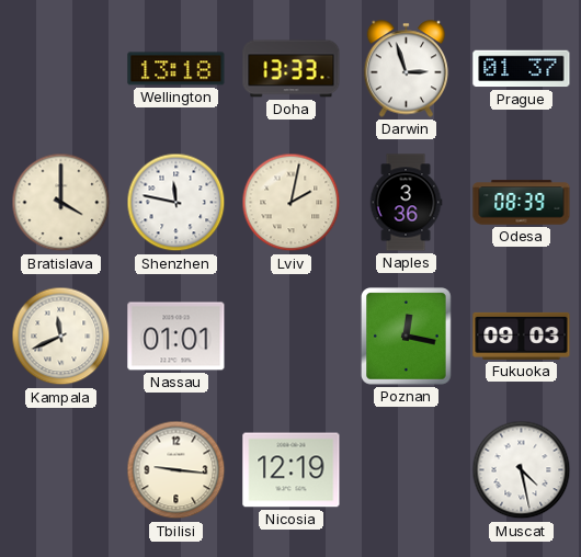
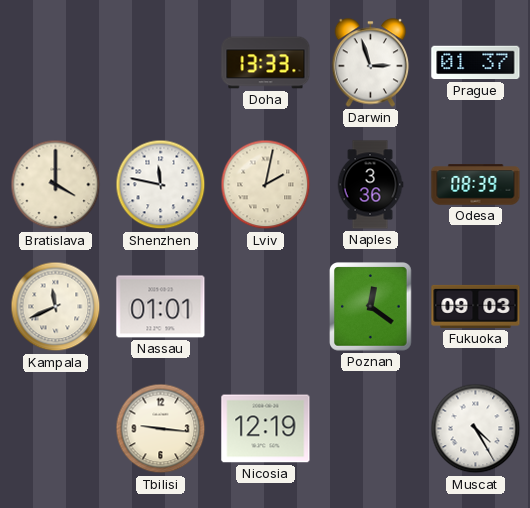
Wellington: 13:18 -> none (176, 69)
Poznan: 12:17 -> 12:21 (371, 307)
Muscat: 4:28 -> 4:25 (476, 429)
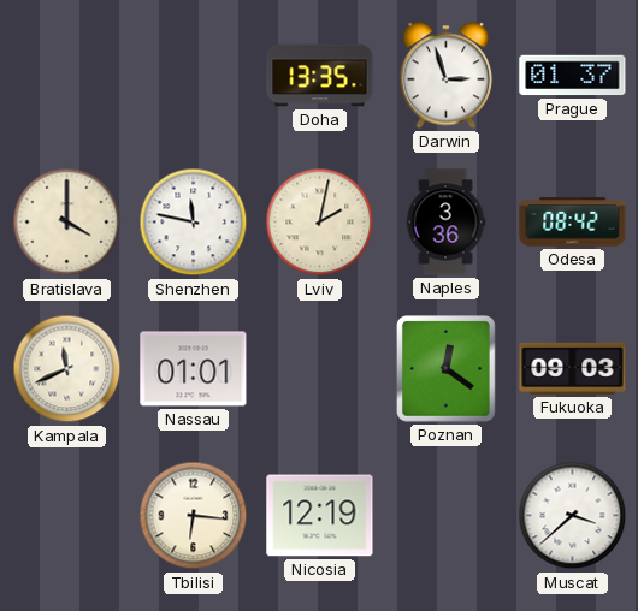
Doha: 13:33 -> 13:35 (320, 76)
Odesa: 08:39 -> 08:42 (573, 223)
Tbilisi: 9:16 -> 6:16 (194, 516)
Muscat: 4:25 -> 3:38 (573, 516)
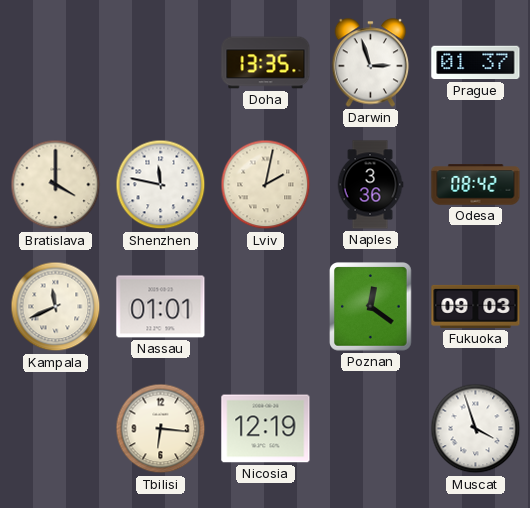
Muscat: 3:38 -> 3:57 (476, 429)
